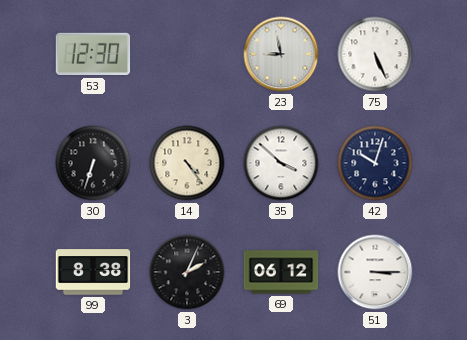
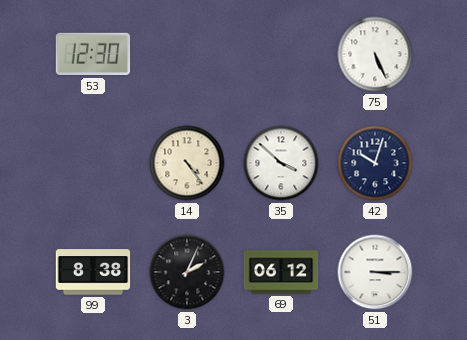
23: 8:58 -> none (281, 54)
30: 6:33 -> none (93, 163)
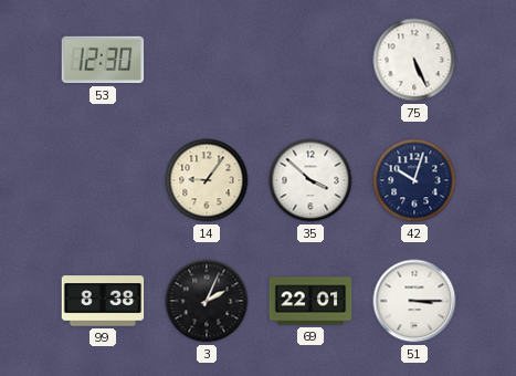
14: 4:24 -> 9:06 (207, 180)
69: 06:12 -> 22:01 (310, 301)
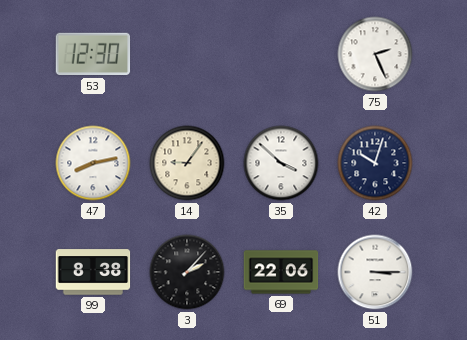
75: 5:26 -> 2:26 (375, 54)
47: none -> 8:13 (93, 163)
3: 2:04 -> 2:07 (187, 272)
69: 22:01 -> 22:06 (281, 272)
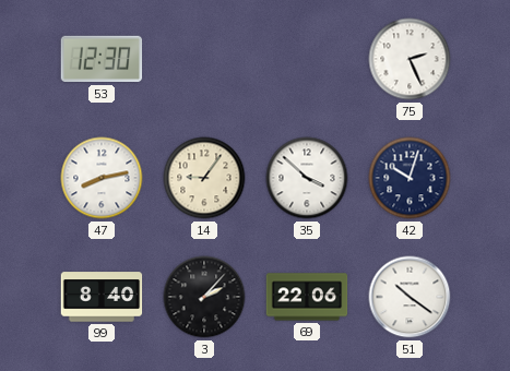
99: 8:38 -> 8:40 (102, 297)
51: 3:15 -> 10:21 (410, 297)
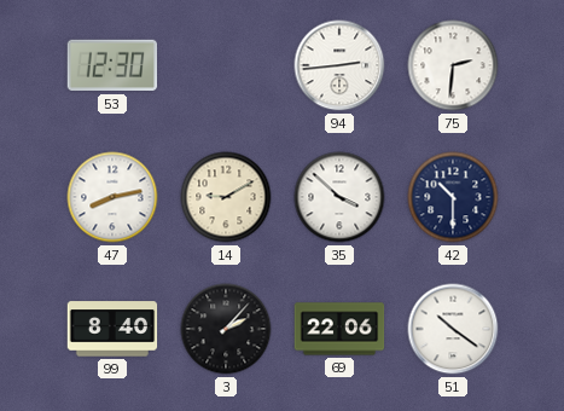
94: none -> 2:44 (339, 65)
75: 2:26 -> 2:31 (453, 65)
14: 9:06 -> 9:10 (226, 197)
42: 10:03 -> 10:30 (453, 197)
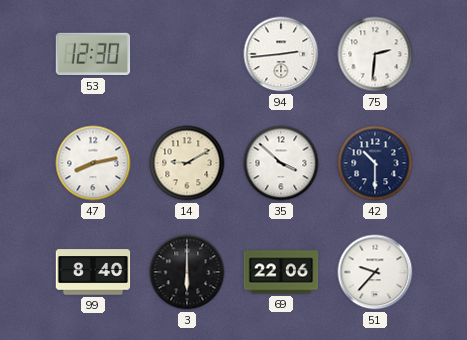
3: 2:07 -> 6:00 (187, 272)
51: 10:21 -> 9:37 (375, 272)
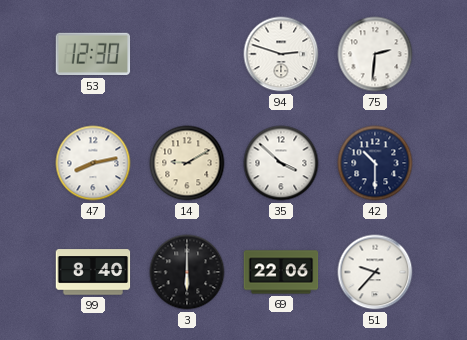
94: 2:44 -> 2:48 (281, 54)
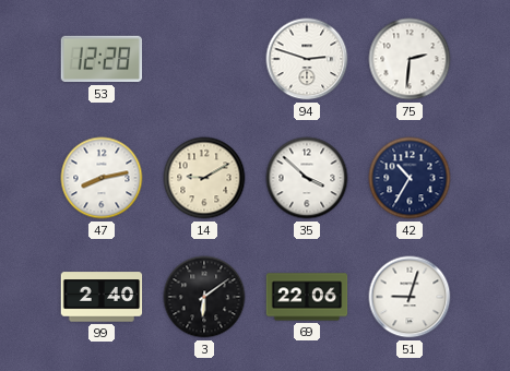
53: 12:30 -> 12:28 (102, 59)
42: 10:30 -> 10:35 (410, 178)
99: 8:40 -> 2:40 (102, 297)
3: 6:00 -> 6:09 (204, 297)
51: 9:37 -> 9:03 (410, 297)
